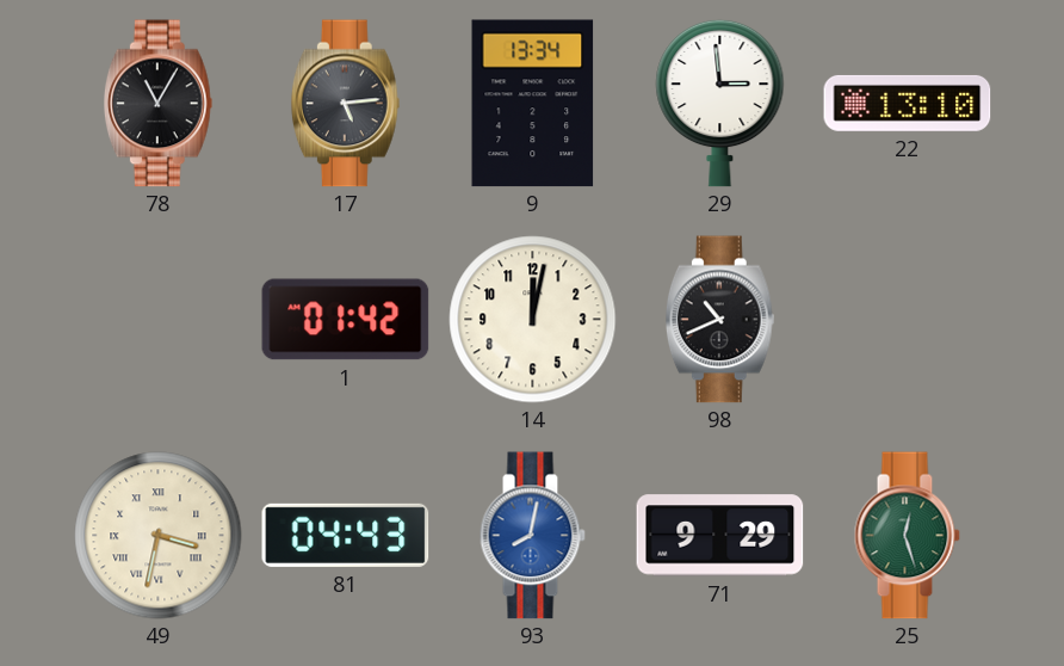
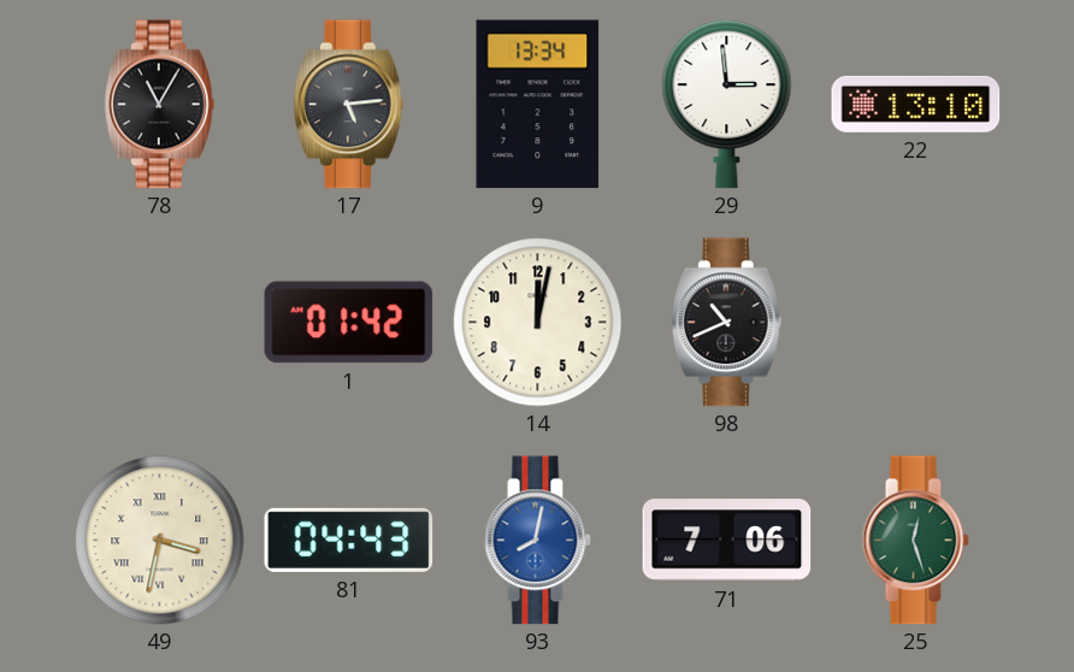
71: 9:29 -> 7:06 (727, 541)
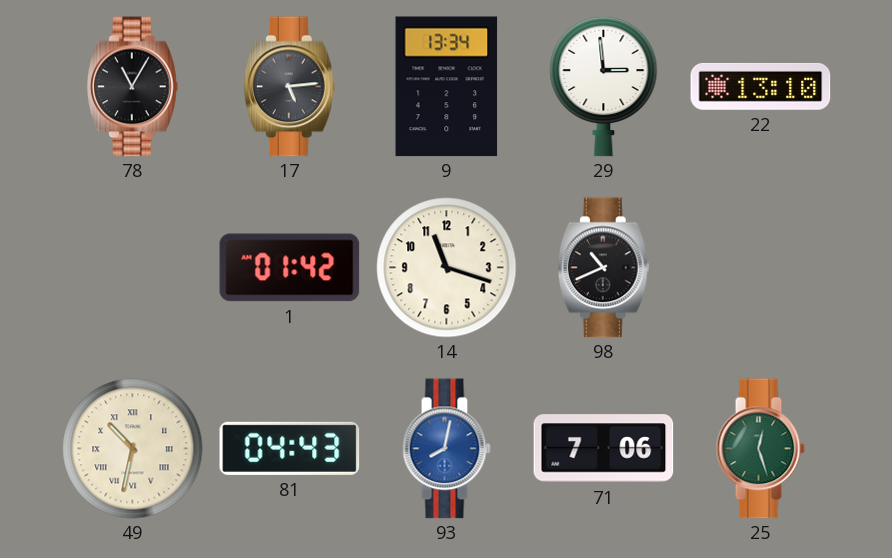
14: 12:02 -> 11:18 (447, 268)
49: 3:32 -> 10:32 (133, 449)
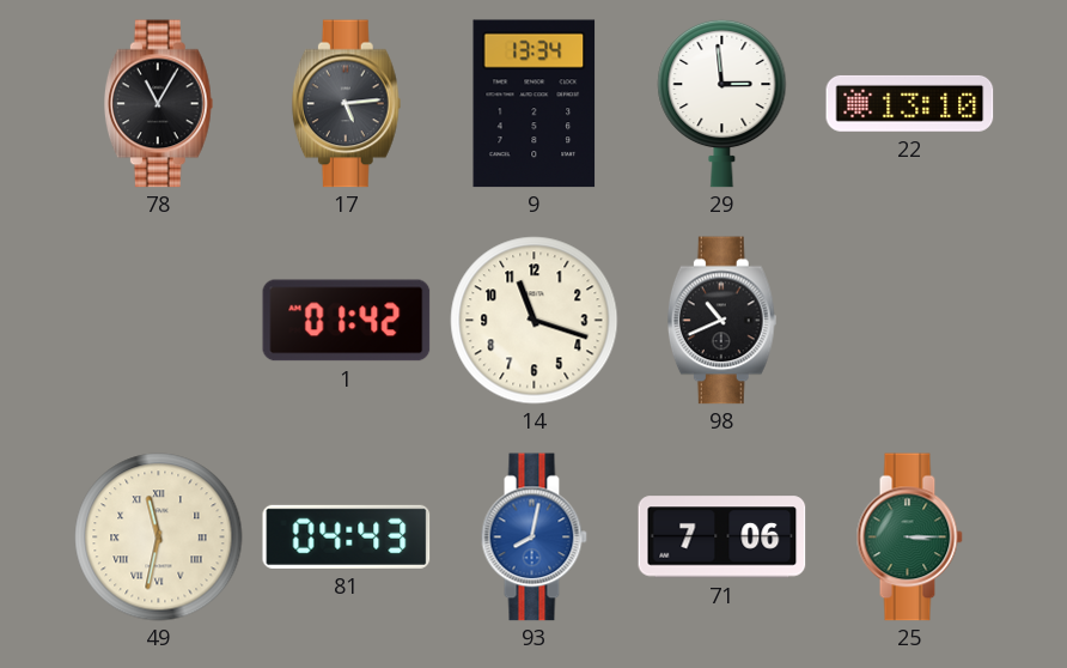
49: 10:32 -> 11:32 (159, 538)
25: 12:27 -> 3:15 (909, 538)
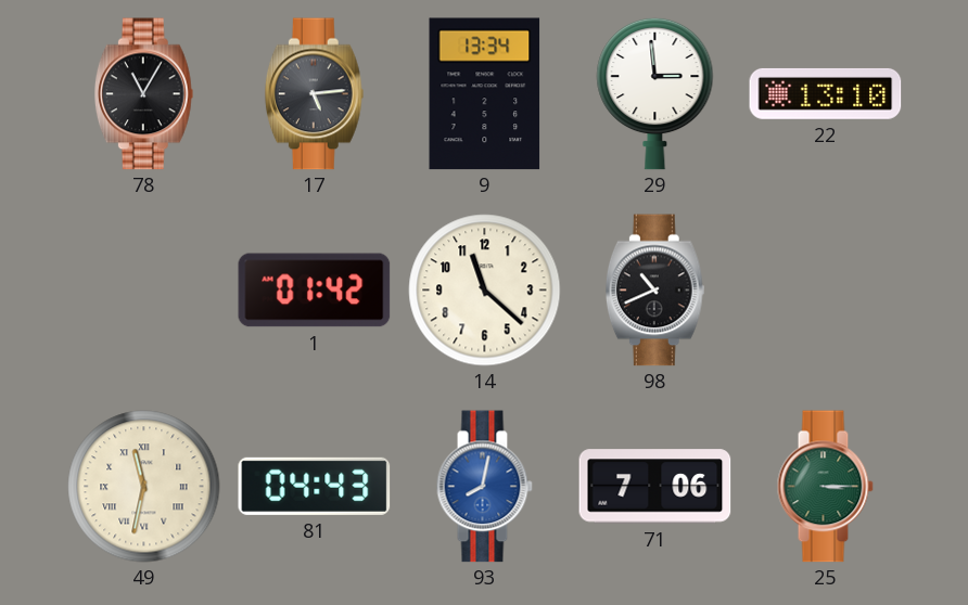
14: 11:18 -> 11:22 (485, 291)
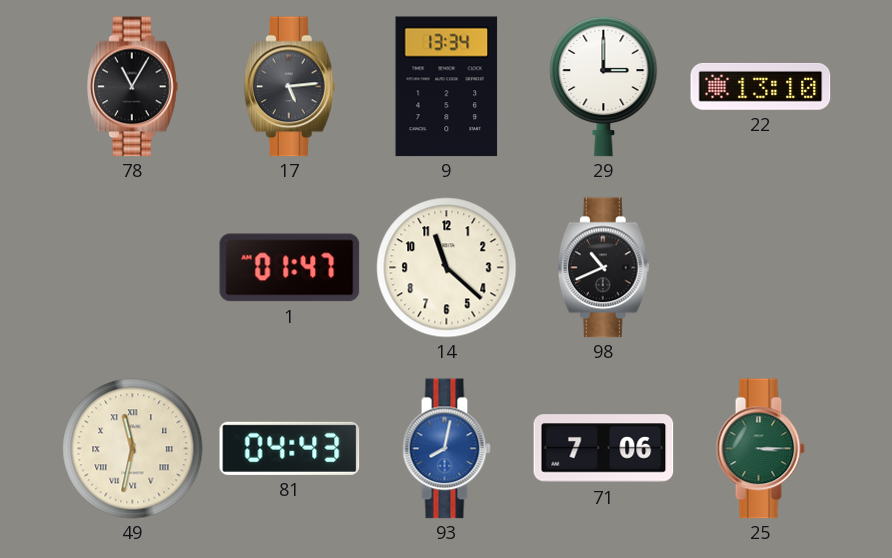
29: 2:59 -> 3:00 (604, 86)
1: 01:42 -> 01:47 (290, 268)
